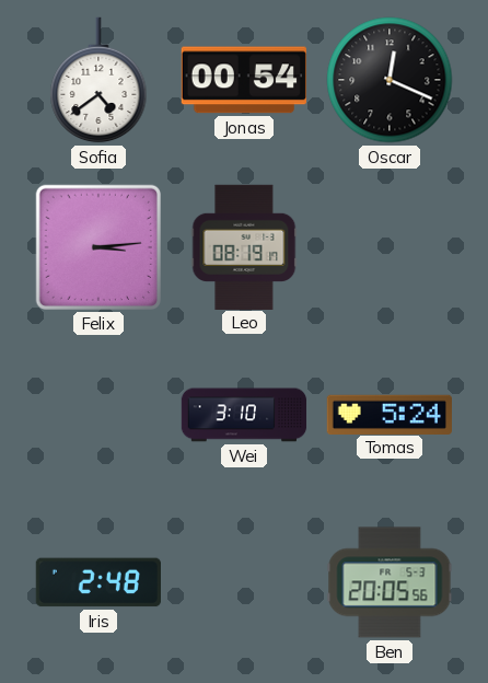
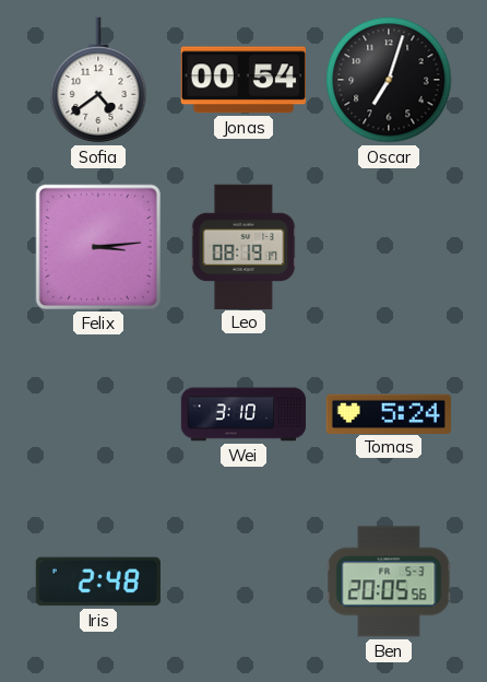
Oscar: 12:19 -> 7:03 (389, 80)
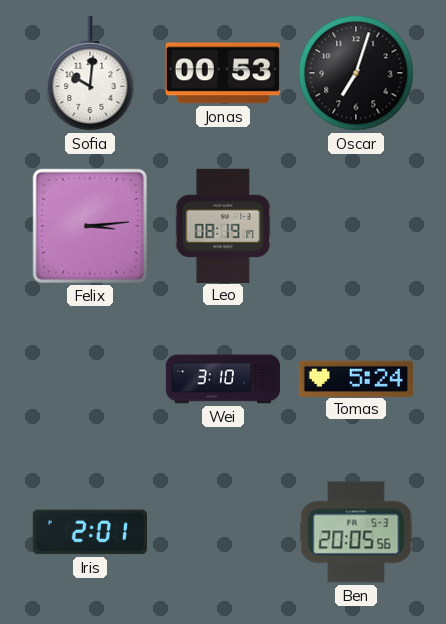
Sofia: 4:39 -> 10:01 (90, 73)
Jonas: 00:54 -> 00:53 (223, 73)
Iris: 2:48 -> 2:01 (90, 532)
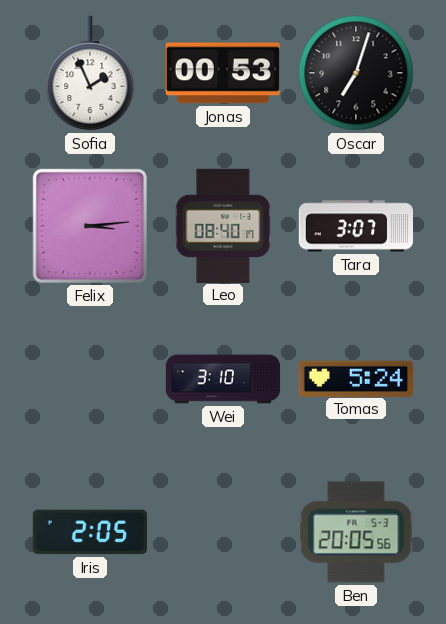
Sofia: 10:01 -> 1:56 (90, 73)
Leo: 08:19 -> 08:40 (223, 225)
Tara: none -> 3:07 (355, 226)
Iris: 2:01 -> 2:05 (90, 532)
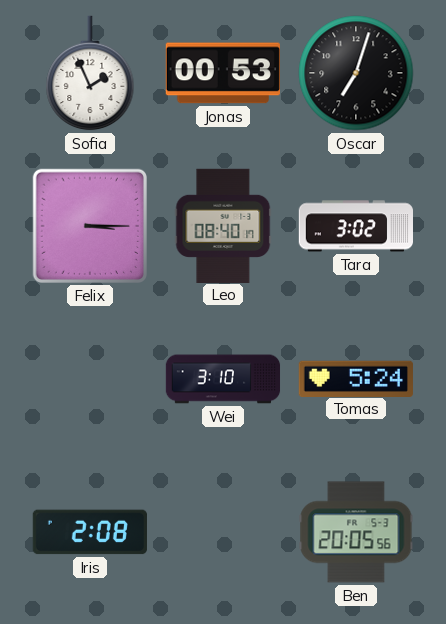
Felix: 3:14 -> 3:15 (90, 226)
Tara: 3:07 -> 3:02 (355, 226)
Iris: 2:05 -> 2:08 (90, 532)
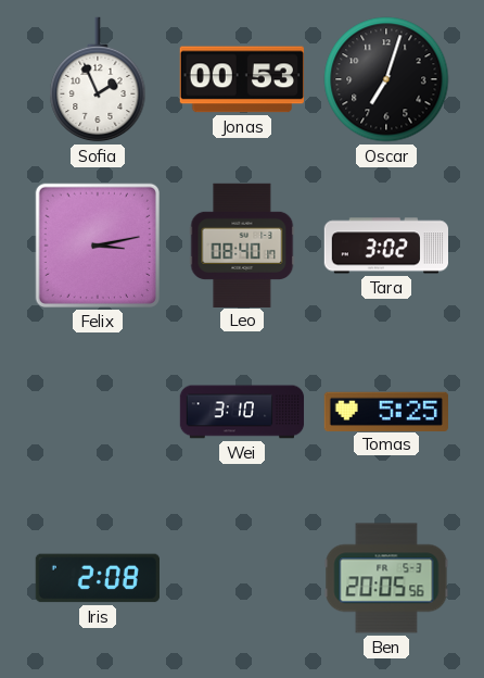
Felix: 3:15 -> 3:13 (98, 246)
Tomas: 5:24 -> 5:25 (386, 411)
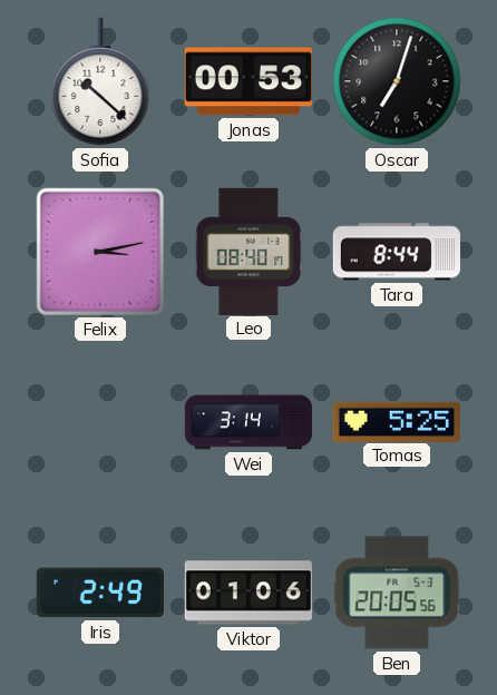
Sofia: 1:56 -> 10:22 (100, 81)
Tara: 3:02 -> 8:44 (396, 252)
Wei: 3:10 -> 3:14 (248, 422)
Iris: 2:08 -> 2:49 (100, 593)
Viktor: none -> 01:06 (247, 593)
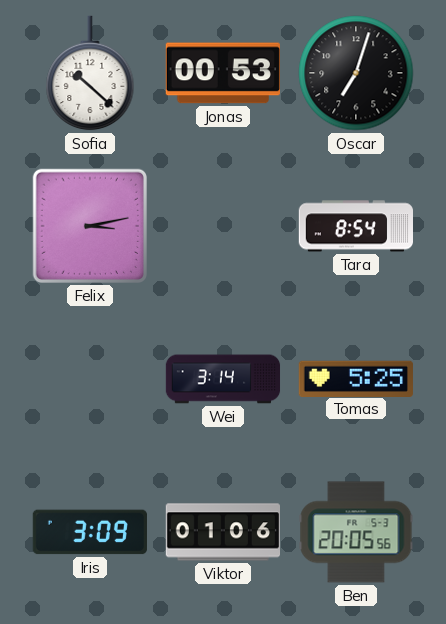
Leo: 08:40 -> none (248, 251)
Tara: 8:44 -> 8:54 (355, 226)
Iris: 2:49 -> 3:09 (90, 532)
